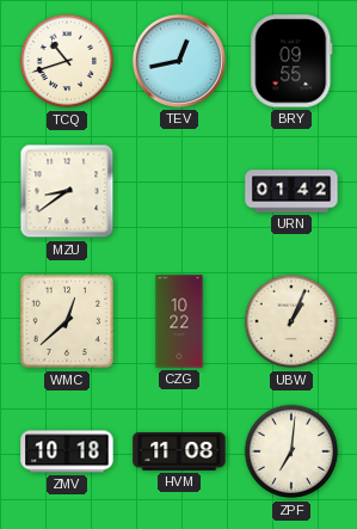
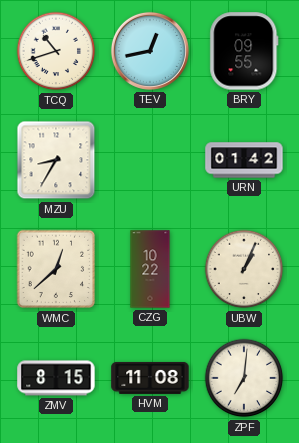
MZU: 8:39 -> 8:35 (56, 160)
ZMV: 10:18 -> 8:15 (56, 378)
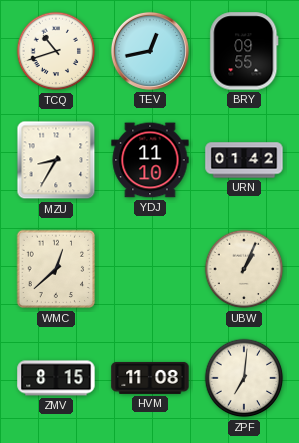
YDJ: none -> 11:10 (150, 160)
CZG: 10:22 -> none (150, 269)
